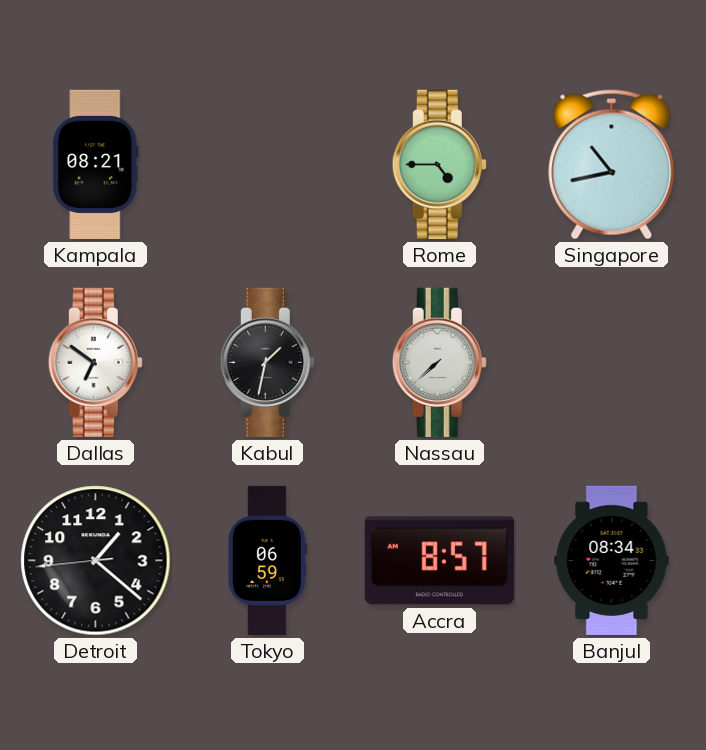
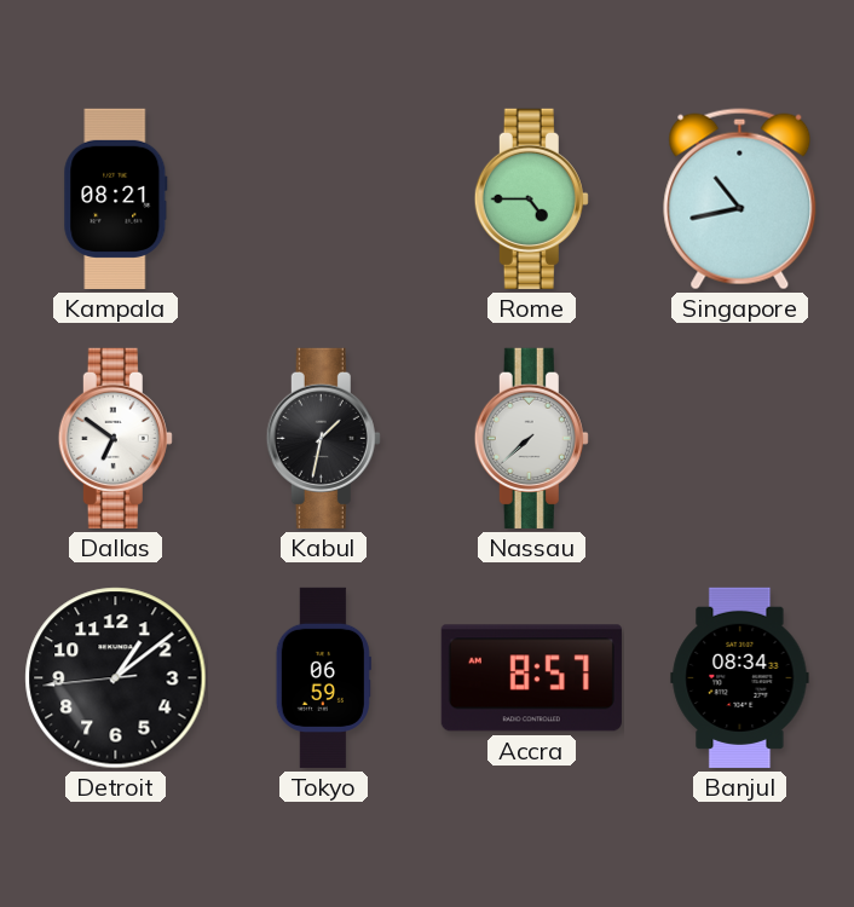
Detroit: 1:21 -> 1:08 (116, 678)
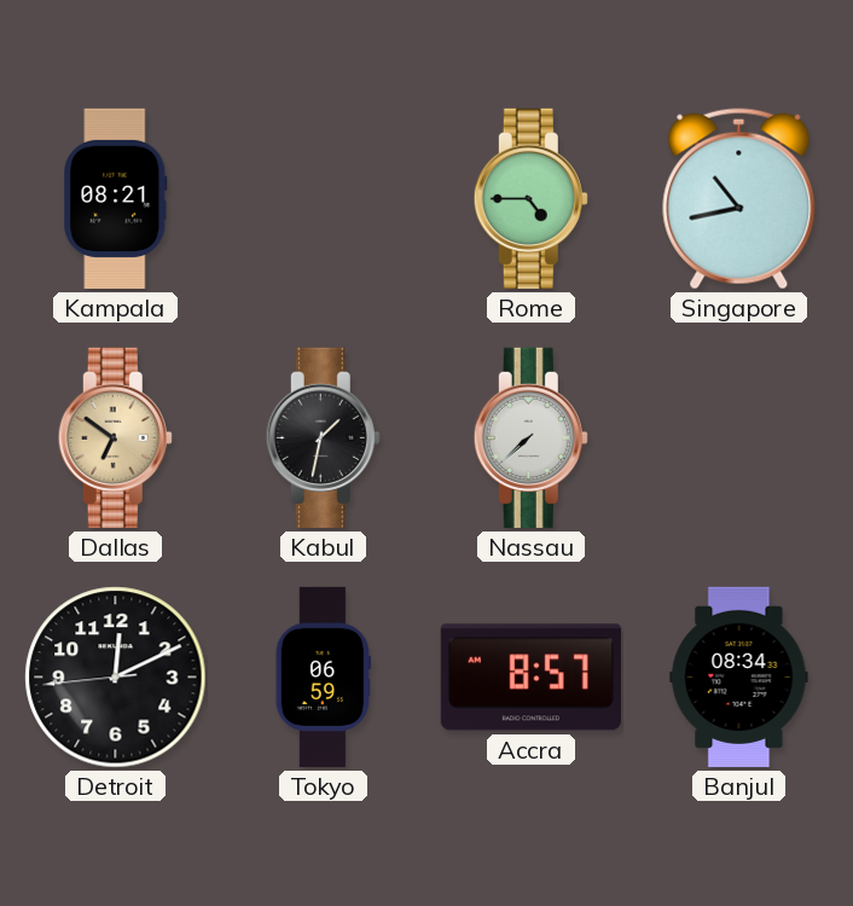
Dallas dial: white -> champagne (115, 437)
Detroit: 1:08 -> 12:10 (116, 678)
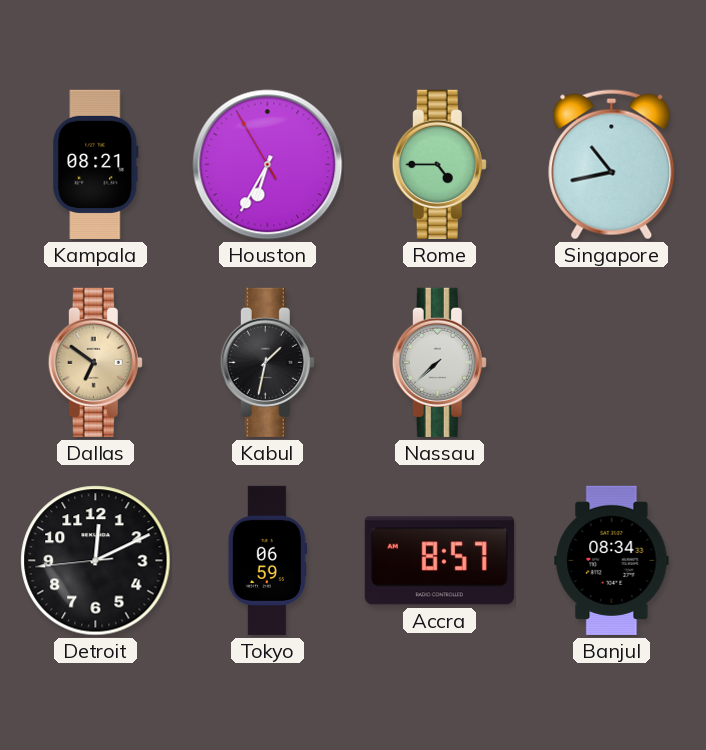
Houston: none -> 6:34 (268, 165)
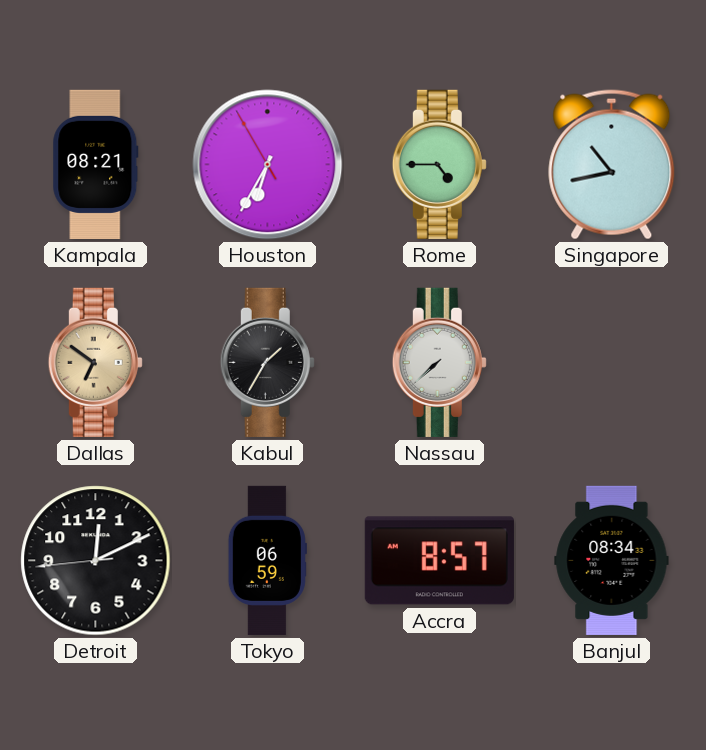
Kabul: 1:32 -> 1:35 (267, 362)
